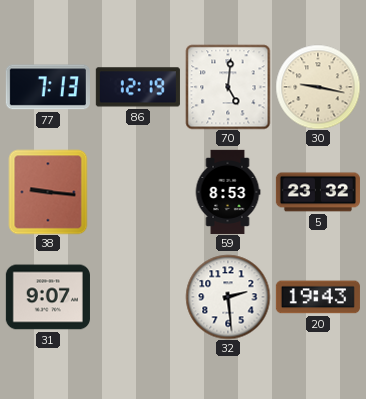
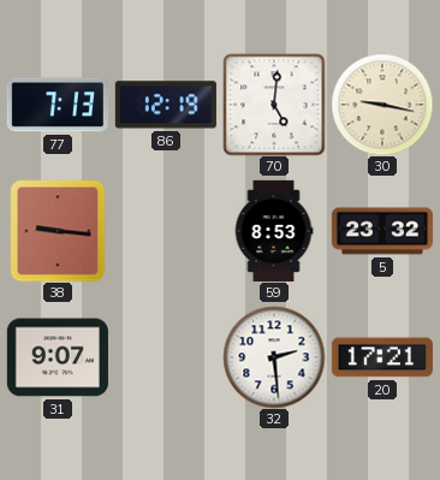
20: 19:43 -> 17:21 (382, 357)
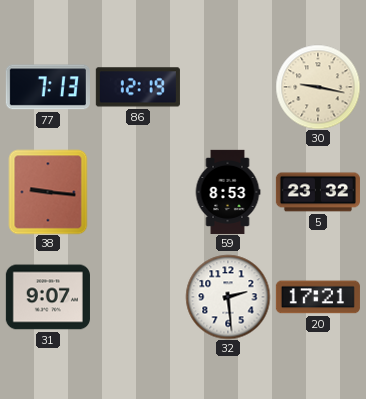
70: 5:01 -> none (274, 105)
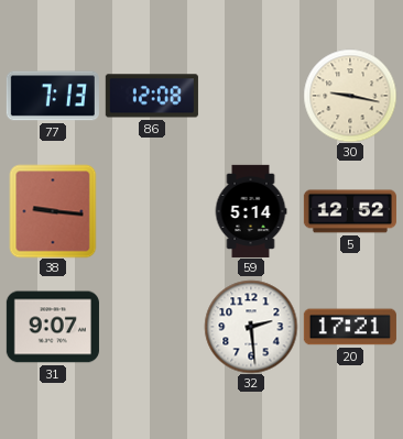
86: 12:19 -> 12:08 (152, 96)
59: 8:53 -> 5:14 (251, 211)
5: 23:32 -> 12:52 (350, 211)
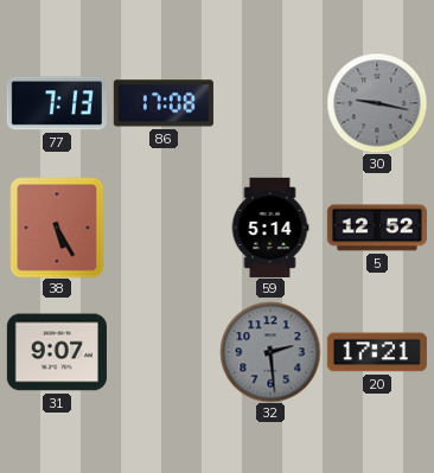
86: 12:08 -> 17:08 (164, 103)
30 dial: cream -> grey (377, 103)
38: 9:16 -> 5:25 (57, 228)
32 dial: white -> grey (270, 352)
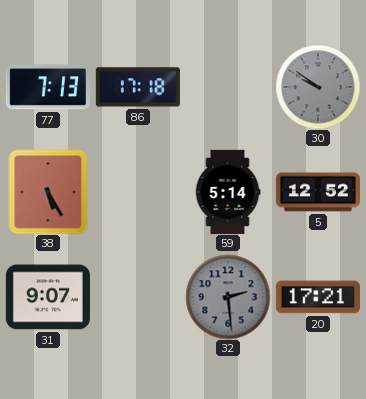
86: 17:08 -> 17:18 (138, 87)
30: 9:17 -> 9:51 (318, 87)
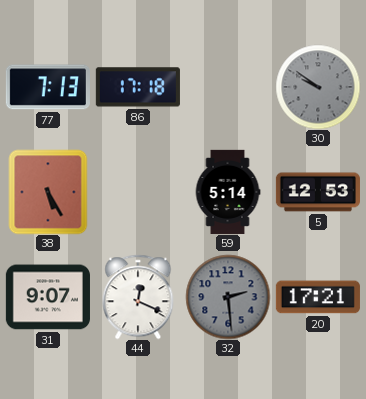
5: 12:52 -> 12:53 (318, 192)
44: none -> 12:19 (138, 297)
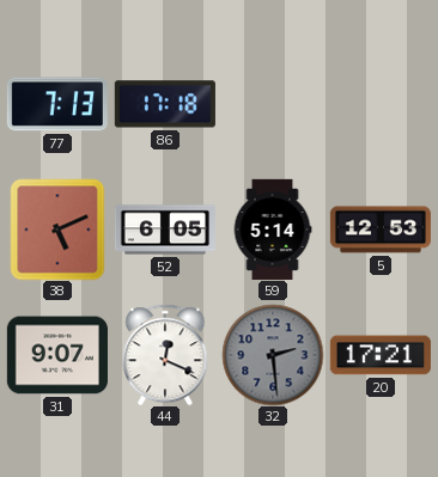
30: 9:51 -> none (318, 87)
38: 5:25 -> 5:11 (57, 230)
52: none -> 6:05 (165, 230)
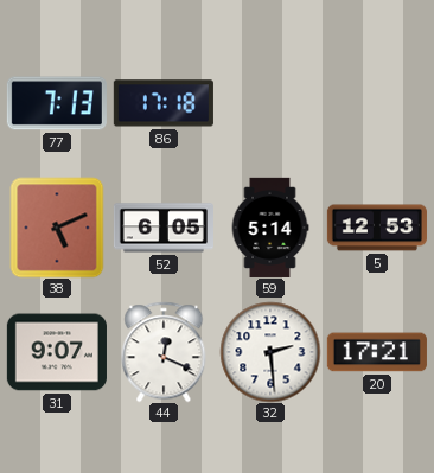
32 dial: grey -> white (270, 352)
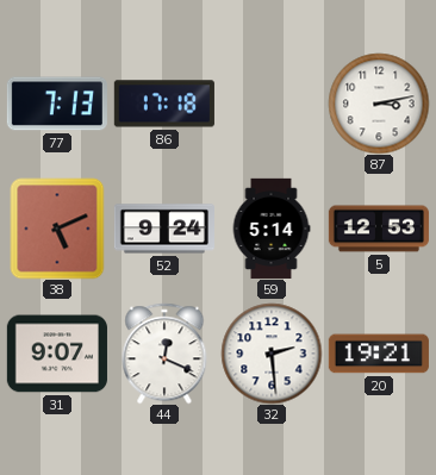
87: none -> 3:13 (379, 104)
52: 6:05 -> 9:24 (164, 229)
20: 17:21 -> 19:21 (379, 354)
